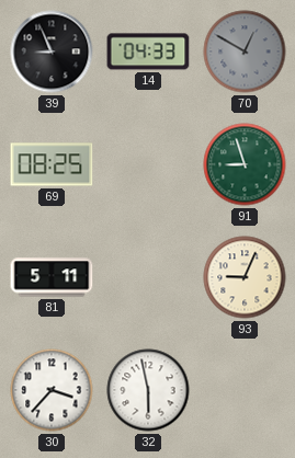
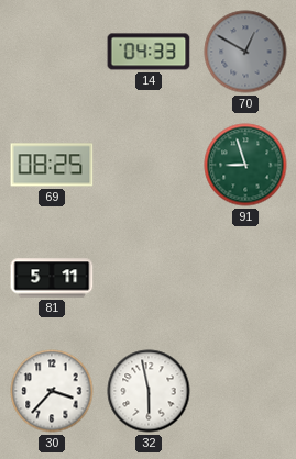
39: 8:56 -> none (52, 51)
93: 9:04 -> none (245, 277)
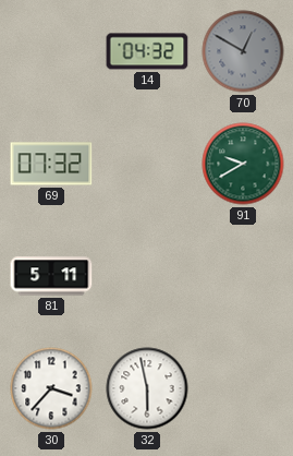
14: 04:33 -> 04:32 (147, 51)
69: 08:25 -> 07:32 (51, 164)
91: 8:57 -> 9:40 (243, 164)
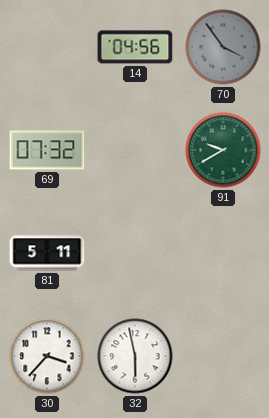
14: 04:32 -> 04:56 (135, 47)
70: 12:50 -> 3:54 (223, 47)
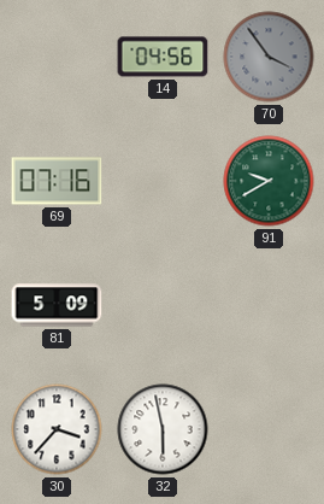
69: 07:32 -> 07:16 (57, 181)
81: 5:11 -> 5:09 (57, 305)
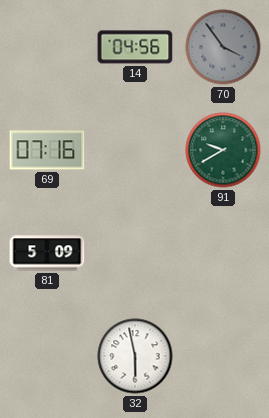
30: 3:37 -> none (57, 429)
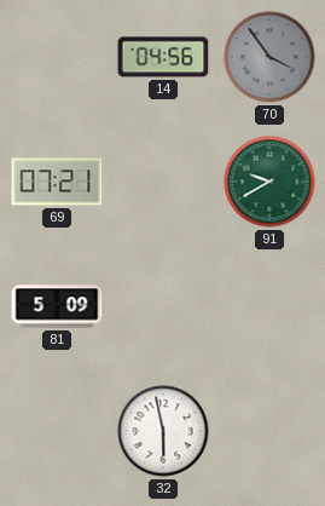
69: 07:16 -> 07:21 (57, 182)
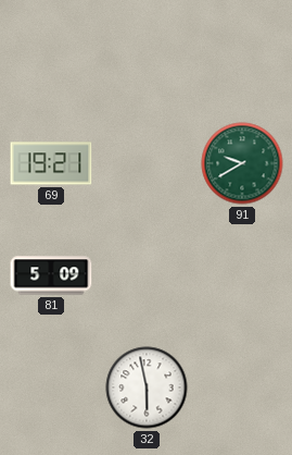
14: 04:56 -> none (163, 57)
70: 3:54 -> none (269, 57)
69: 07:21 -> 19:21 (51, 163)
